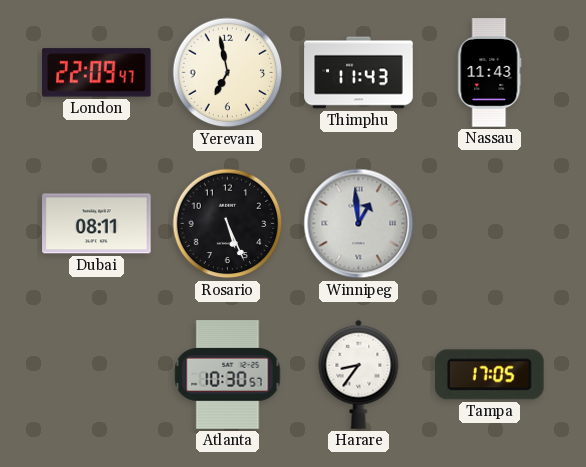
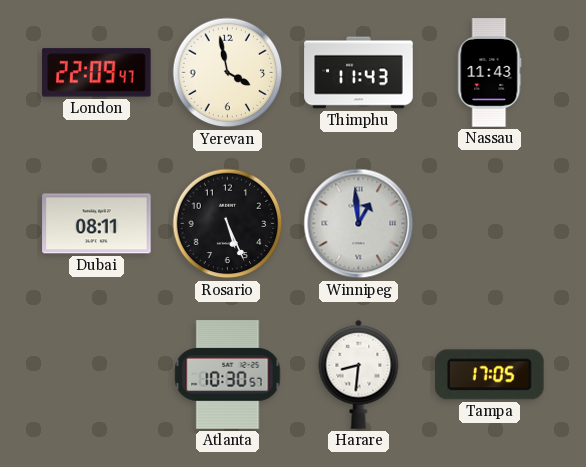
Yerevan: 6:58 -> 3:58 (228, 73)
Harare: 8:36 -> 8:31 (359, 374)
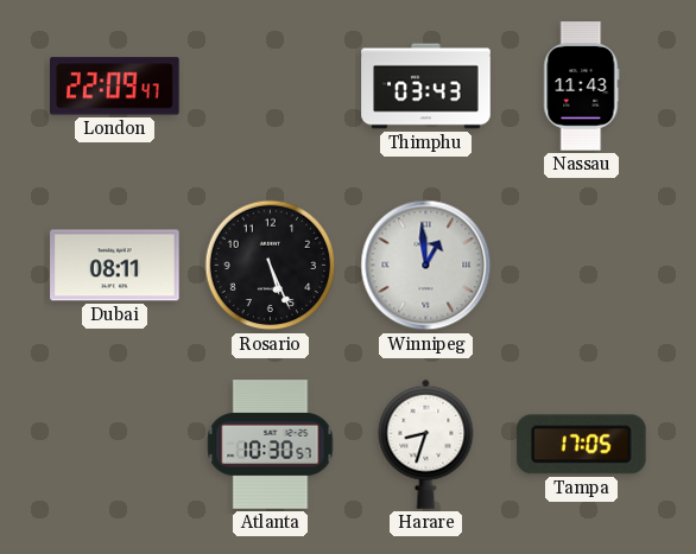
Yerevan: 3:58 -> none (228, 73)
Thimphu: 11:43 -> 03:43 (426, 87)
Harare: 8:31 -> 8:33 (426, 444)
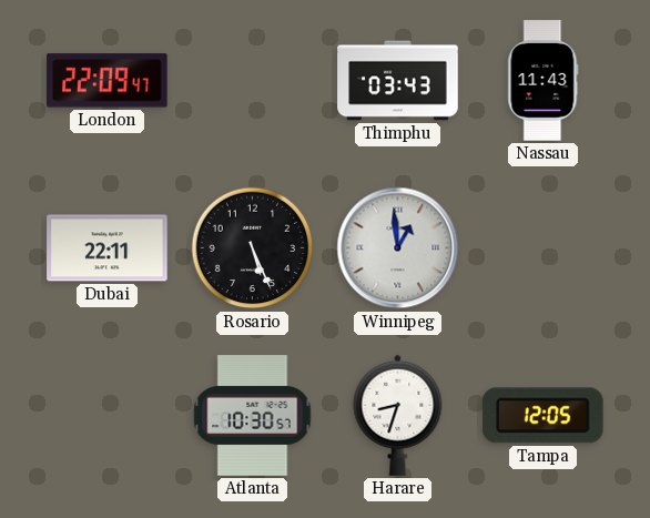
Dubai: 08:11 -> 22:11 (108, 248)
Tampa: 17:05 -> 12:05 (542, 416)
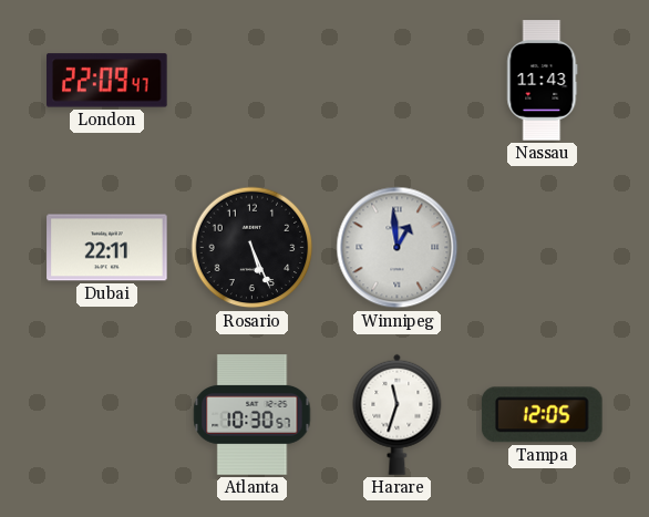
Thimphu: 03:43 -> none (398, 81)
Harare: 8:33 -> 11:33 (398, 414)
